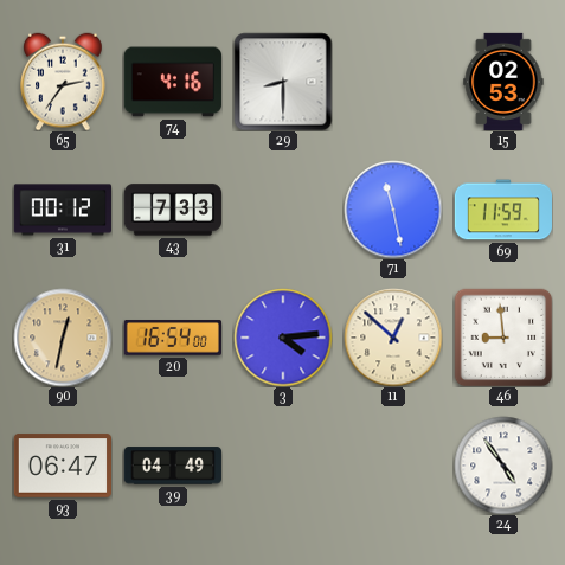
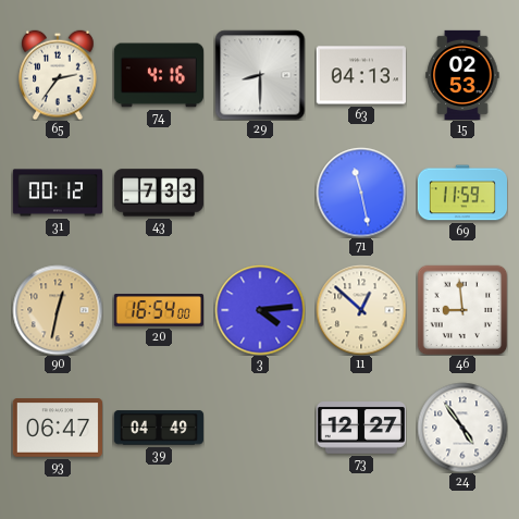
63: none -> 04:13 (360, 75)
73: none -> 12:27 (361, 428)
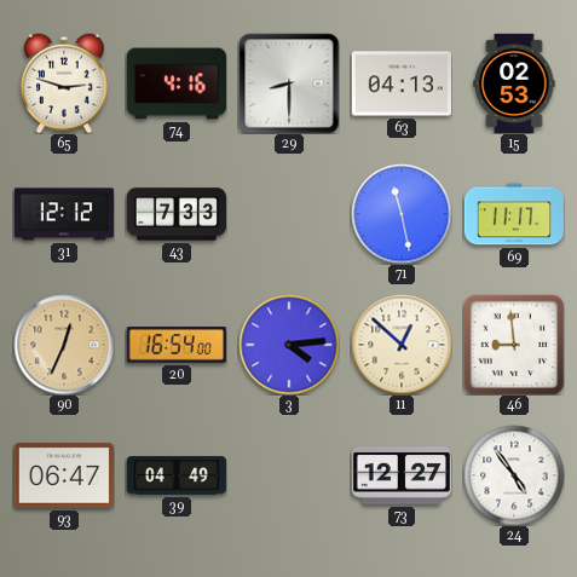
65: 2:36 -> 2:48 (64, 83)
31: 00:12 -> 12:12 (63, 214)
69: 11:59 -> 11:17 (513, 214)
90: 12:32 -> 12:34 (64, 345)
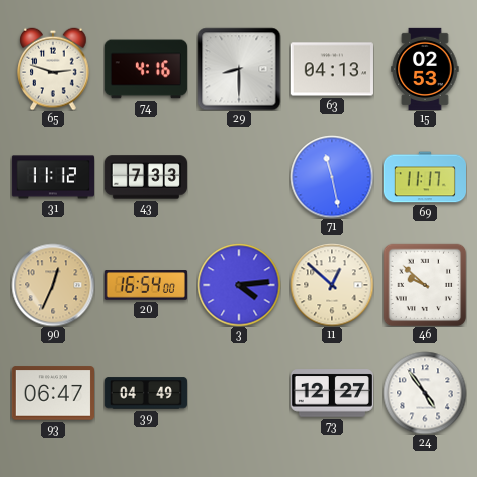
31: 12:12 -> 11:12 (52, 177)
46: 8:59 -> 9:52 (425, 285)
